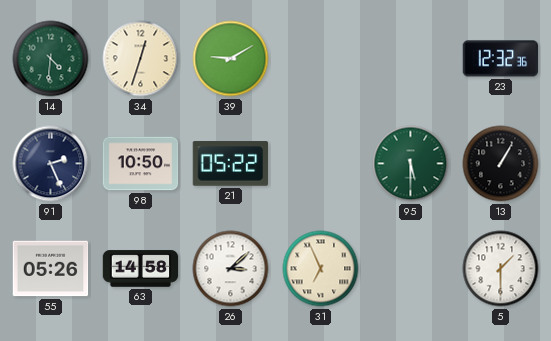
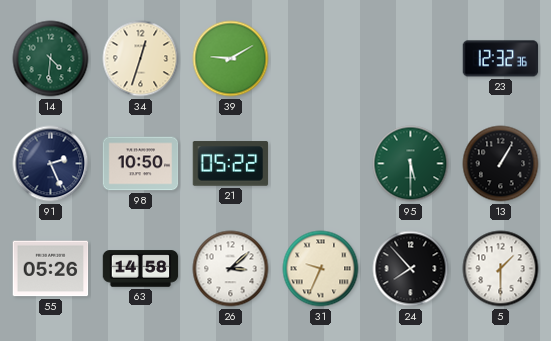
31: 6:56 -> 9:34 (321, 269)
24: none -> 7:53 (411, 269)
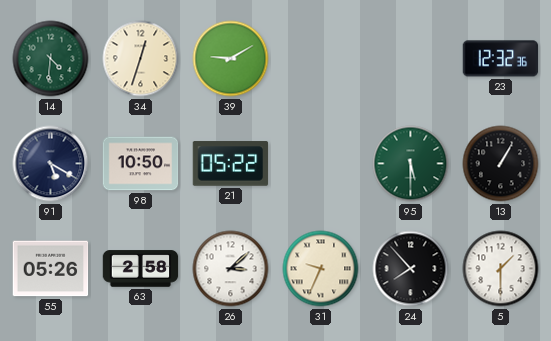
91: 2:26 -> 5:20 (51, 164)
63: 14:58 -> 2:58 (141, 269)
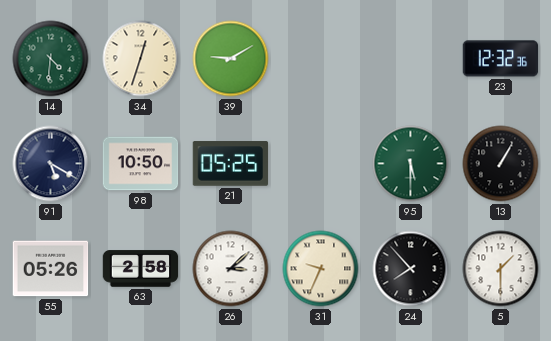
21: 05:22 -> 05:25 (231, 164)
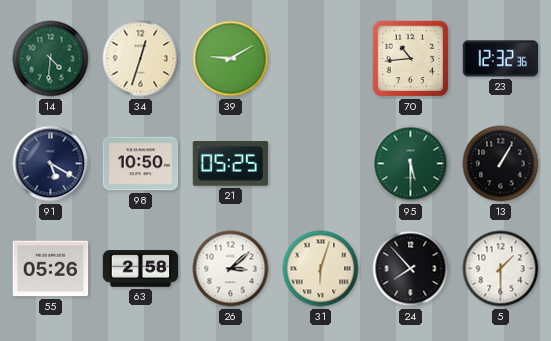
70: none -> 10:44 (411, 59)
31: 9:34 -> 6:03 (321, 269)
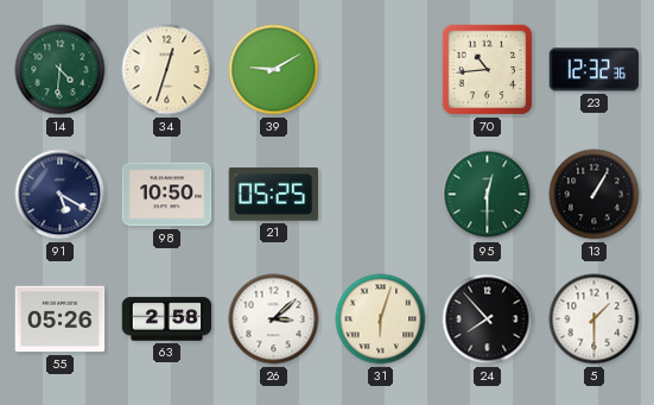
95: 5:30 -> 12:30 (488, 195)
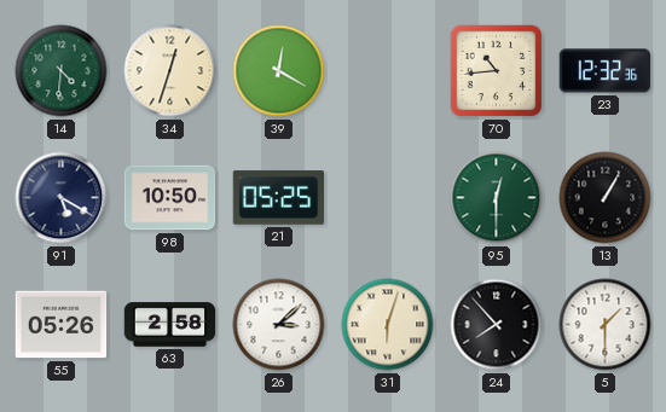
39: 9:10 -> 12:20 (279, 71)
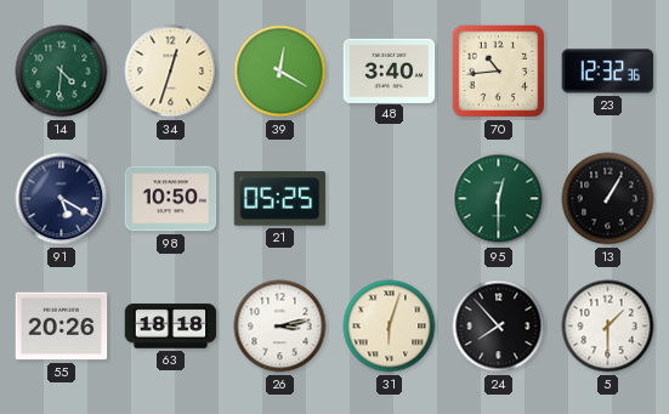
48: none -> 3:40 (390, 70)
55: 05:26 -> 20:26 (62, 327)
63: 2:58 -> 18:18 (171, 327)
26: 3:08 -> 3:13 (280, 327)
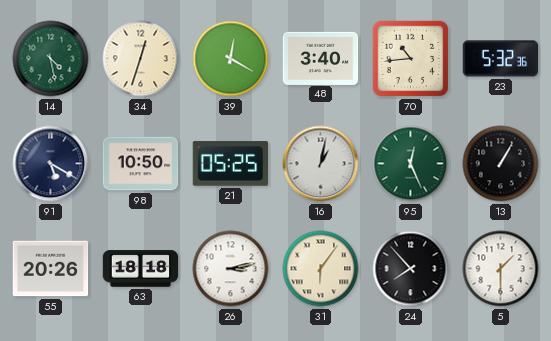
14: 4:31 -> 4:28 (51, 59)
23: 12:32 -> 5:32 (501, 59)
16: none -> 1:02 (321, 164)
95: 12:30 -> 12:26 (411, 164)
31: 6:03 -> 6:06 (321, 269)
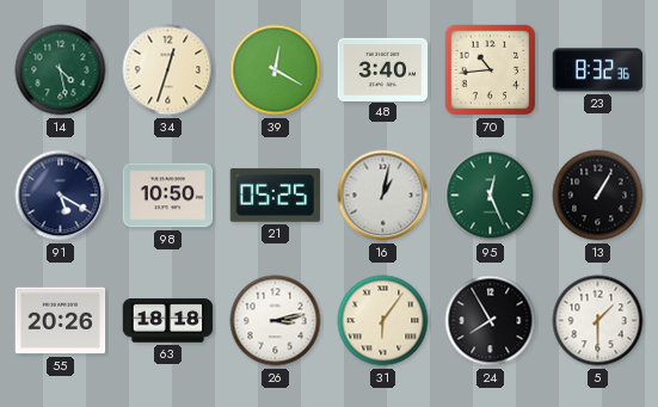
23: 5:32 -> 8:32 (598, 70)
24: 7:53 -> 7:55 (491, 321)
